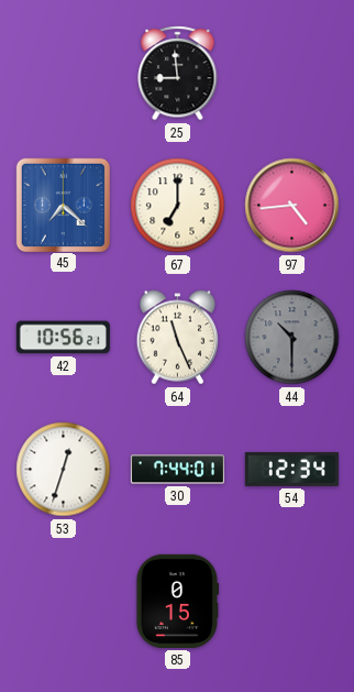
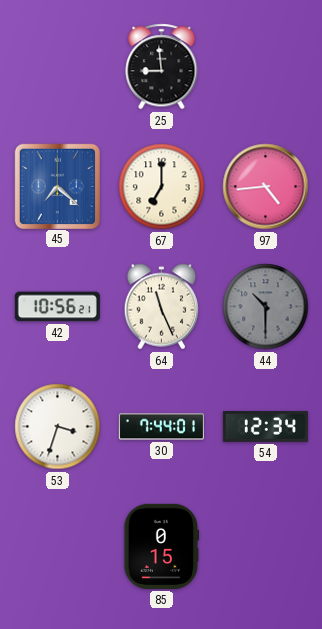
53: 12:33 -> 3:33 (58, 427)
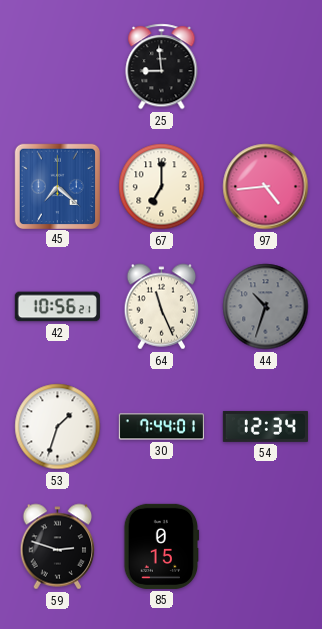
44: 10:30 -> 10:33 (266, 307)
53: 3:33 -> 1:33 (58, 427)
59: none -> 2:48 (58, 547)
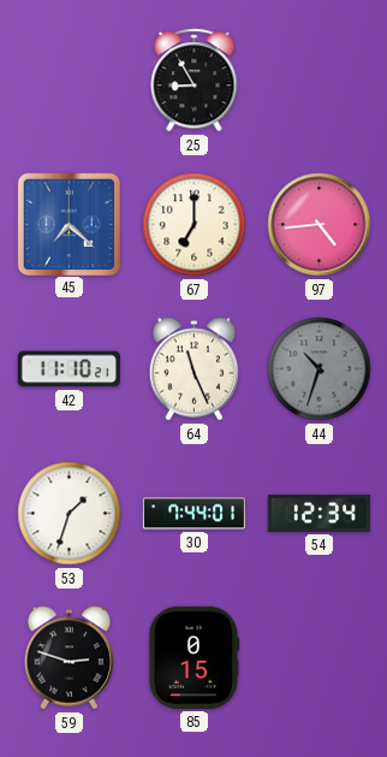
25: 8:59 -> 8:55 (195, 81)
42: 10:56 -> 11:10 (69, 369)
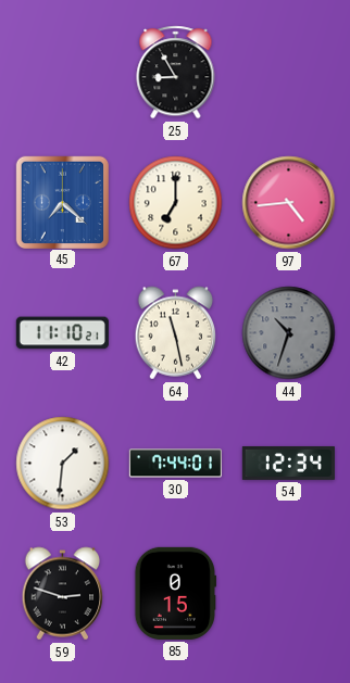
64: 11:26 -> 11:28 (176, 333)
53: 1:33 -> 1:31 (63, 464)
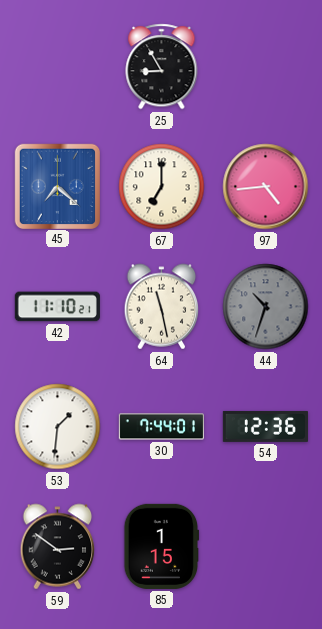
54: 12:34 -> 12:36 (265, 426)
59: 2:48 -> 2:51 (58, 547)
85: 0:15 -> 1:15 (162, 546)
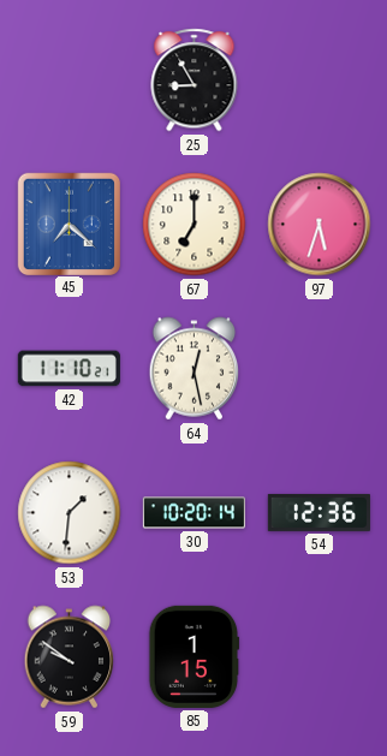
97: 4:44 -> 5:33 (320, 225)
64: 11:28 -> 12:28 (195, 369)
44: 10:33 -> none (266, 307)
30: 7:44 -> 10:20 (194, 513)
59: 2:51 -> 9:51 (70, 657)
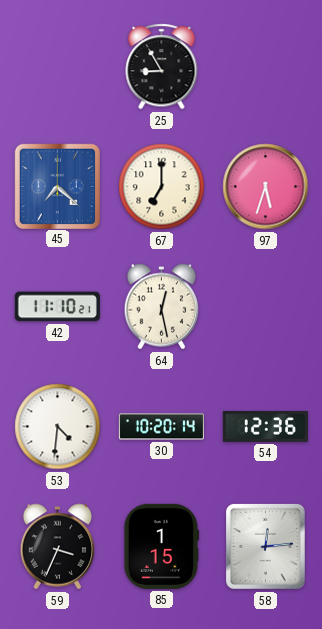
53: 1:31 -> 4:31 (58, 427)
59: 9:51 -> 3:34 (58, 547)
58: none -> 12:14 (265, 546)
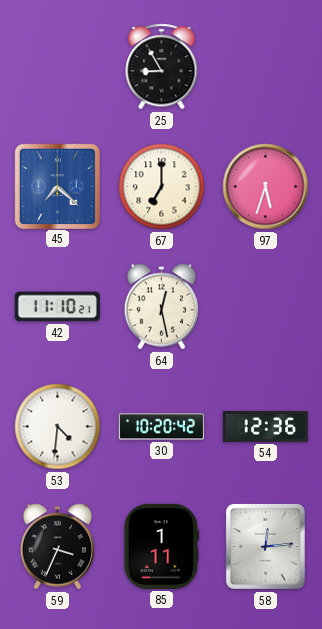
30: 10:20:14 -> 10:20:42 (161, 427)
85: 1:15 -> 1:11 (162, 546)
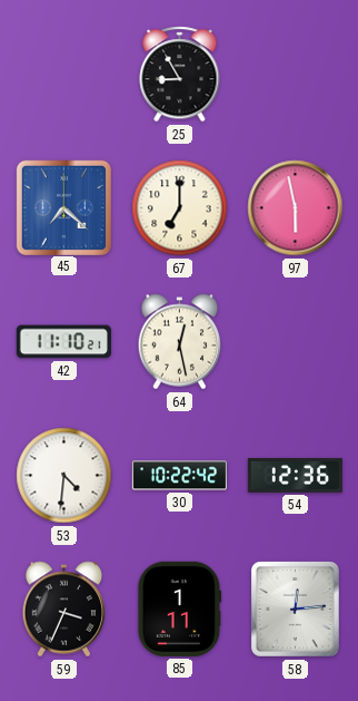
97: 5:33 -> 5:58 (296, 208)
30: 10:20 -> 10:22 (179, 476)
